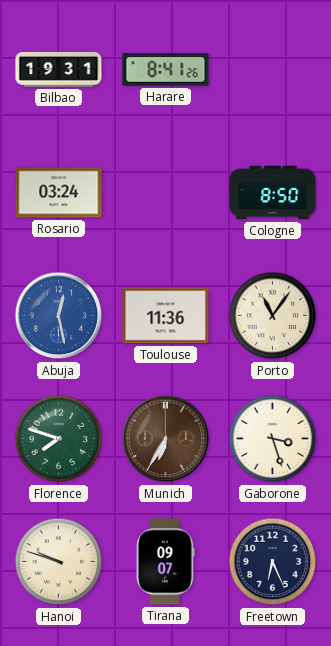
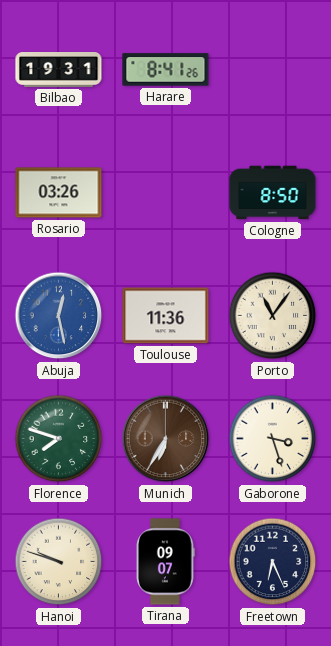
Rosario: 03:24 -> 03:26 (59, 193)
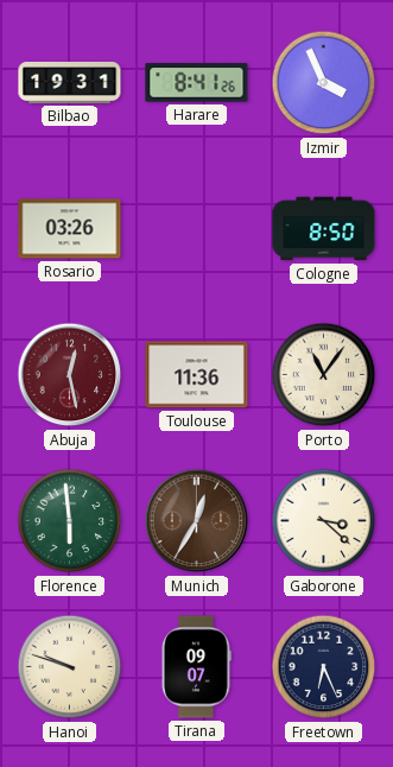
Izmir: none -> 3:56 (324, 83)
Abuja dial: blue -> burgundy (70, 375)
Florence: 7:48 -> 5:59 (70, 521)
Munich: 6:35 -> 12:35 (197, 521)
Gaborone: 3:27 -> 3:22 (324, 521)
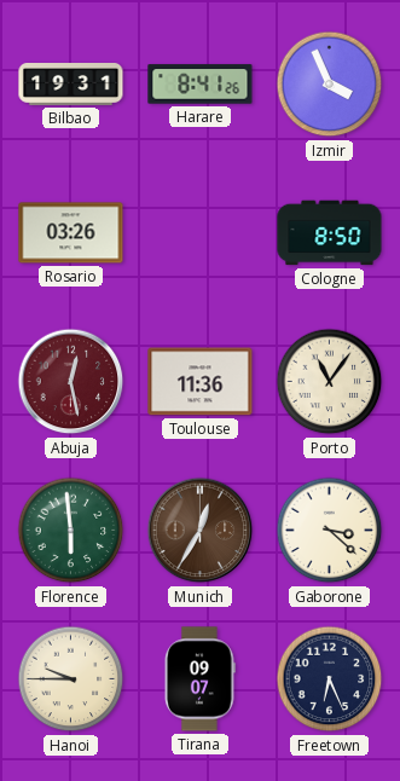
Hanoi: 9:48 -> 9:45 (71, 679)
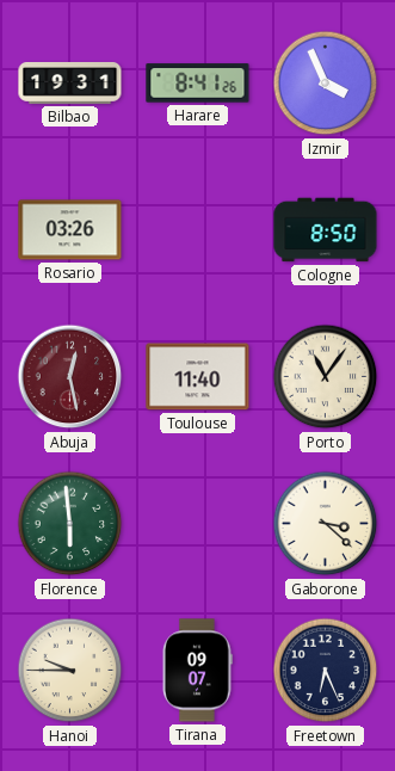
Toulouse: 11:36 -> 11:40 (198, 377)
Munich: 12:35 -> none (201, 531)
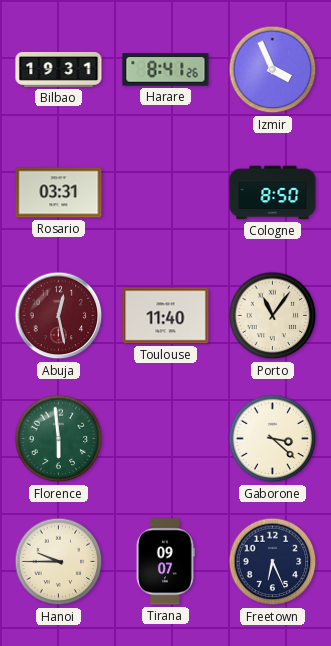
Rosario: 03:26 -> 03:31 (59, 193)
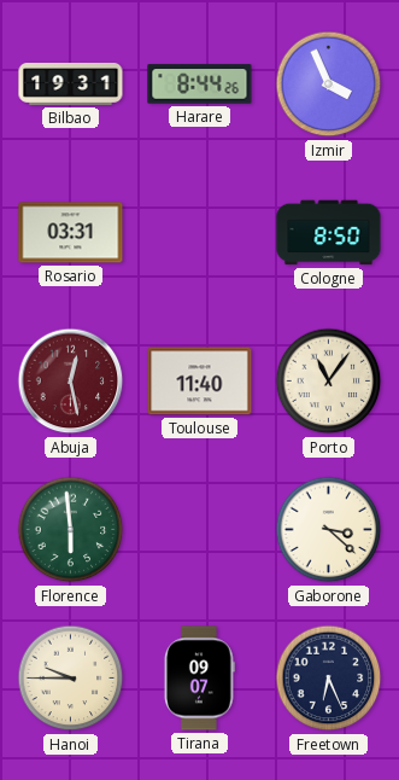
Harare: 8:41 -> 8:44 (200, 85)
